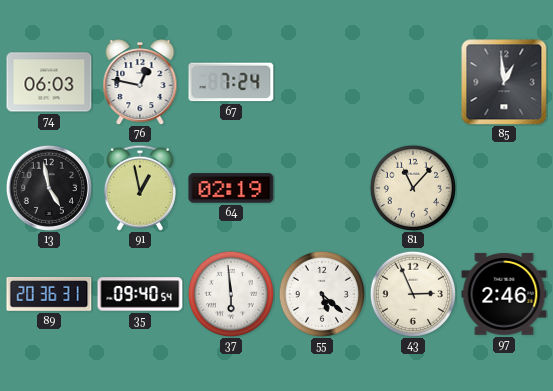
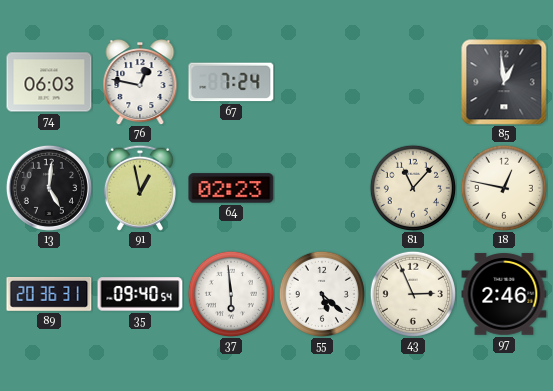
13: 4:58 -> 5:01 (49, 188)
64: 02:19 -> 02:23 (231, 188)
18: none -> 12:47 (504, 188)
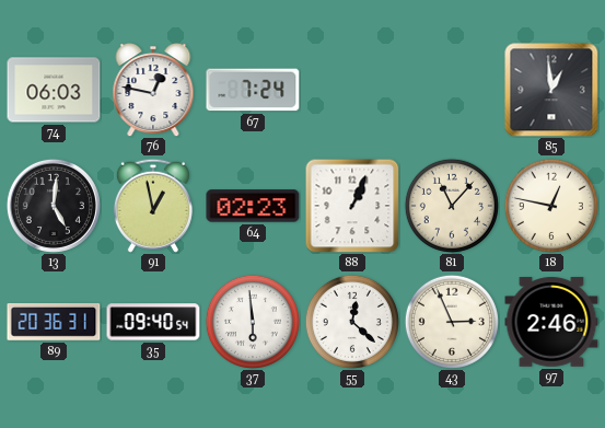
88: none -> 1:04 (352, 206)
55: 5:22 -> 12:22 (352, 322)
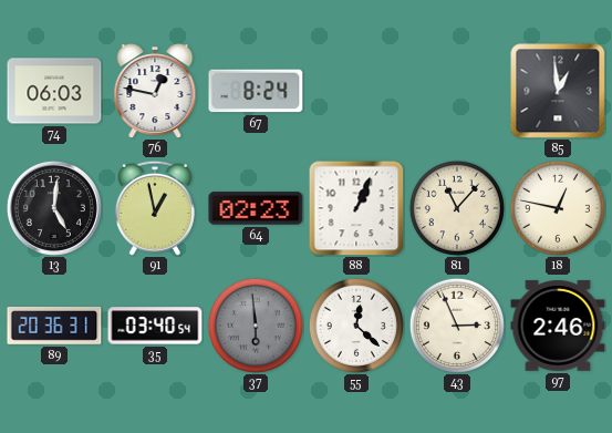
67: 7:24 -> 8:24 (256, 91)
35: 09:40 -> 03:40 (155, 326)
37 dial: white -> grey (256, 326)
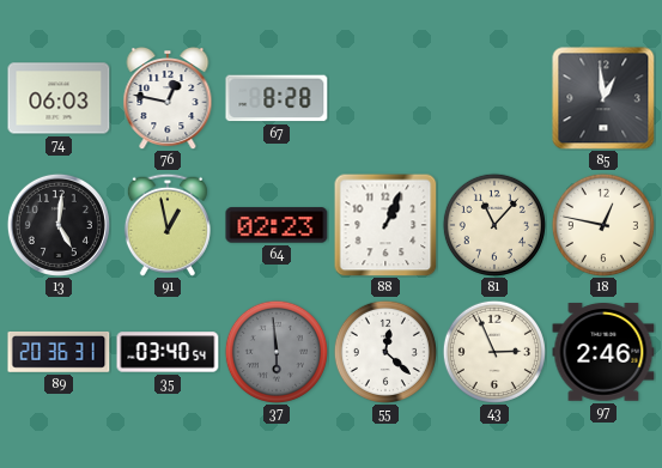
67: 8:24 -> 8:28 (277, 98)
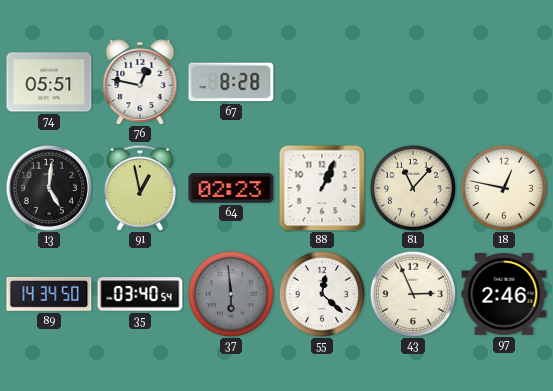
74: 06:03 -> 05:51 (49, 82)
85: 12:59 -> none (603, 98)
89: 20:36 -> 14:34 (49, 294)
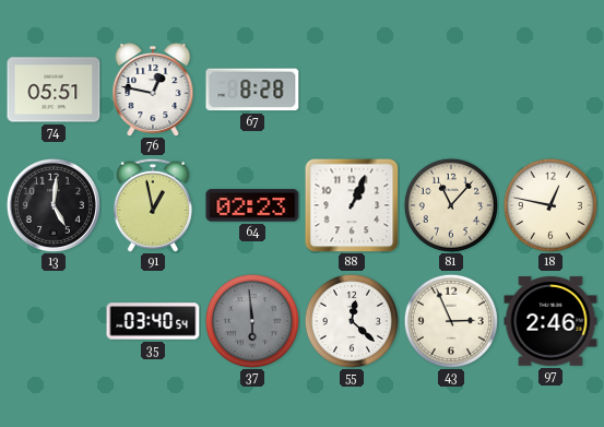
89: 14:34 -> none (49, 294)
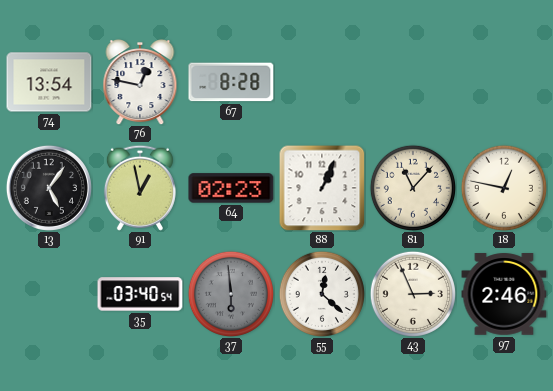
74: 05:51 -> 13:54 (49, 82)
13: 5:01 -> 5:06 (49, 188)
